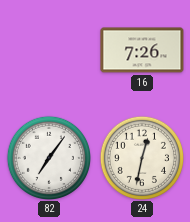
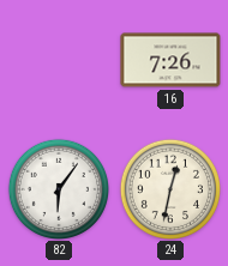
82: 7:06 -> 6:06 (58, 188)
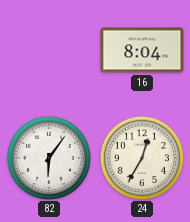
16: 7:26 -> 8:04 (142, 50)
24: 12:32 -> 12:35 (141, 157)
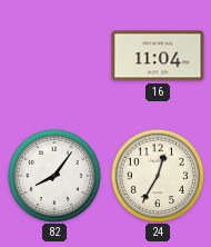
16: 8:04 -> 11:04 (158, 56)
82: 6:06 -> 8:06 (53, 175)
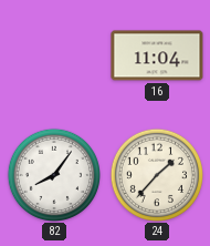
24: 12:35 -> 1:37 (156, 174)
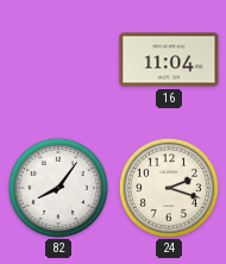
24: 1:37 -> 2:18 (168, 187)
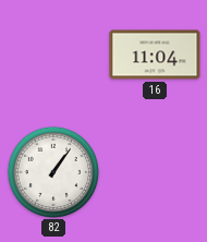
82: 8:06 -> 1:06 (52, 171)
24: 2:18 -> none (168, 187)
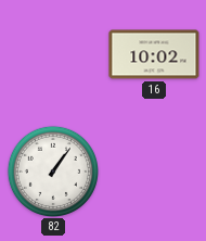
16: 11:04 -> 10:02 (154, 54)
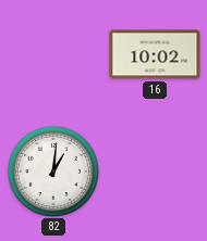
82: 1:06 -> 1:01 (52, 170)
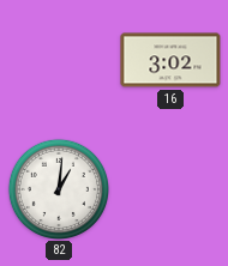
16: 10:02 -> 3:02 (170, 60)
